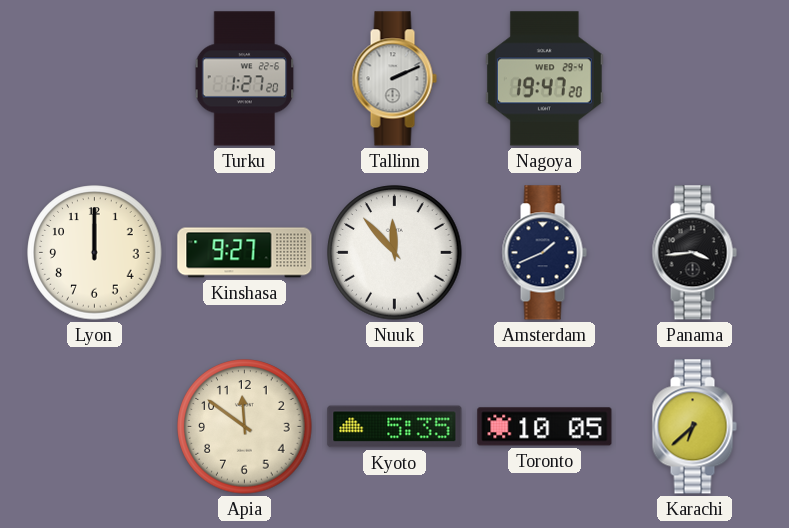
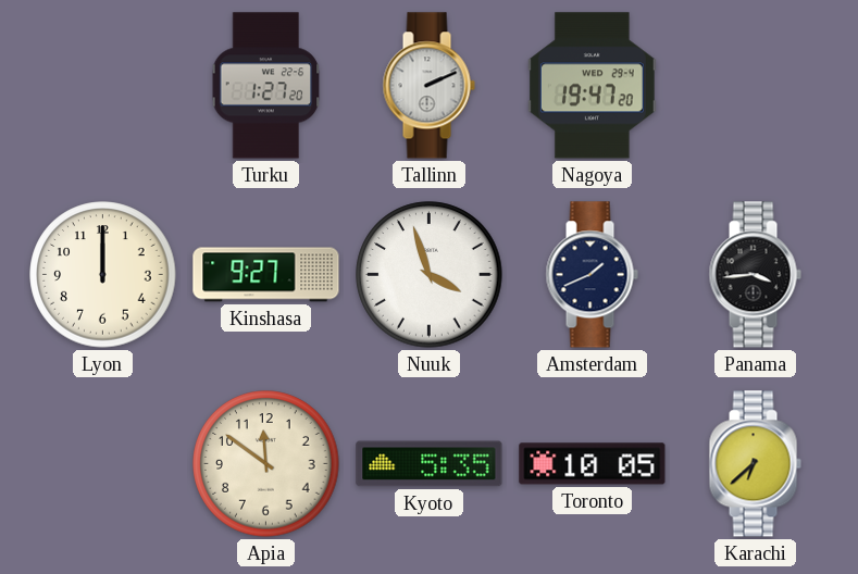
Nuuk: 11:53 -> 3:57 (430, 275)
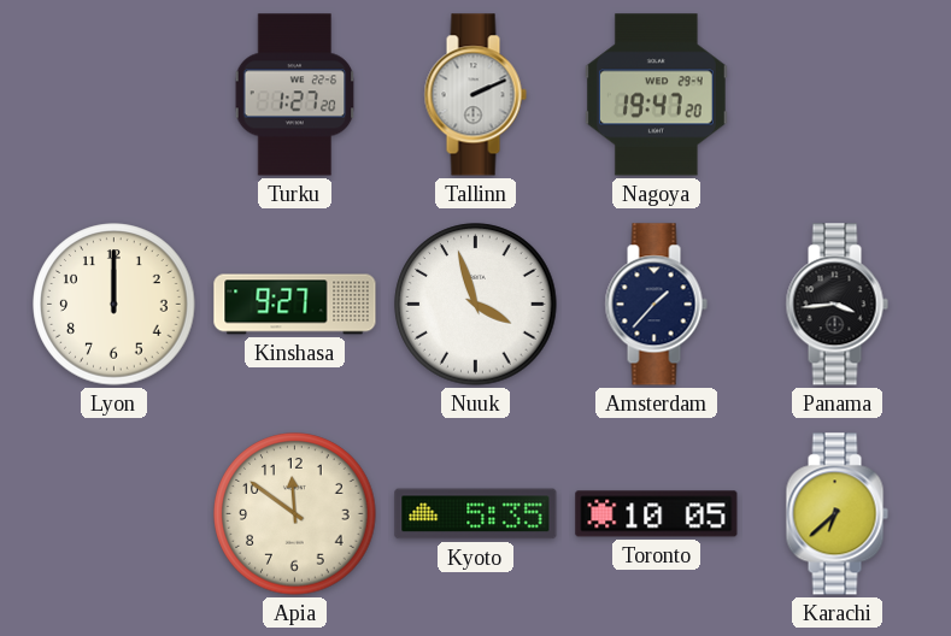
Amsterdam: 1:41 -> 1:37 (656, 305)
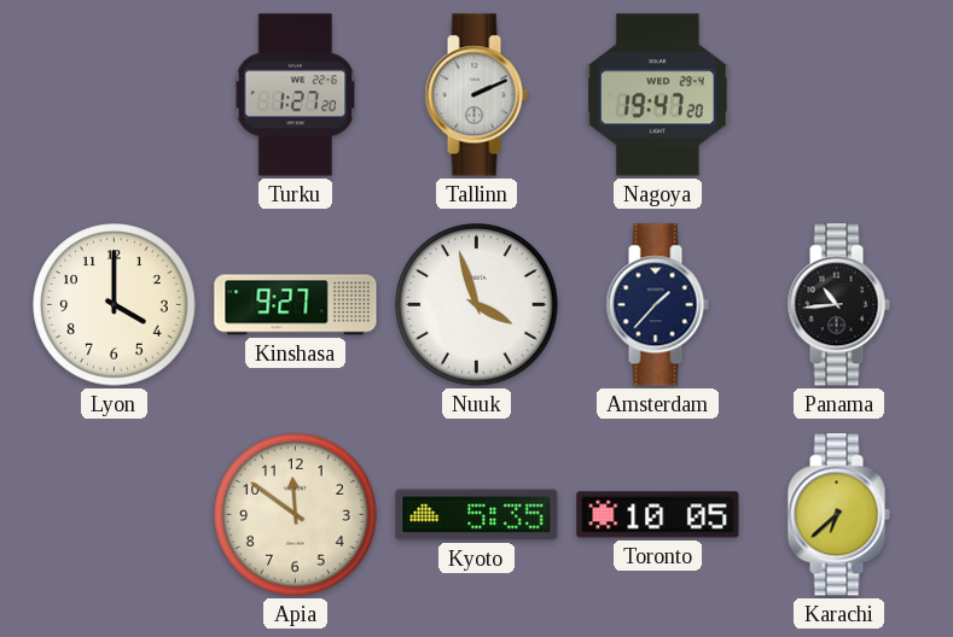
Lyon: 12:00 -> 4:00 (115, 305)
Panama: 3:44 -> 10:44 (838, 305)
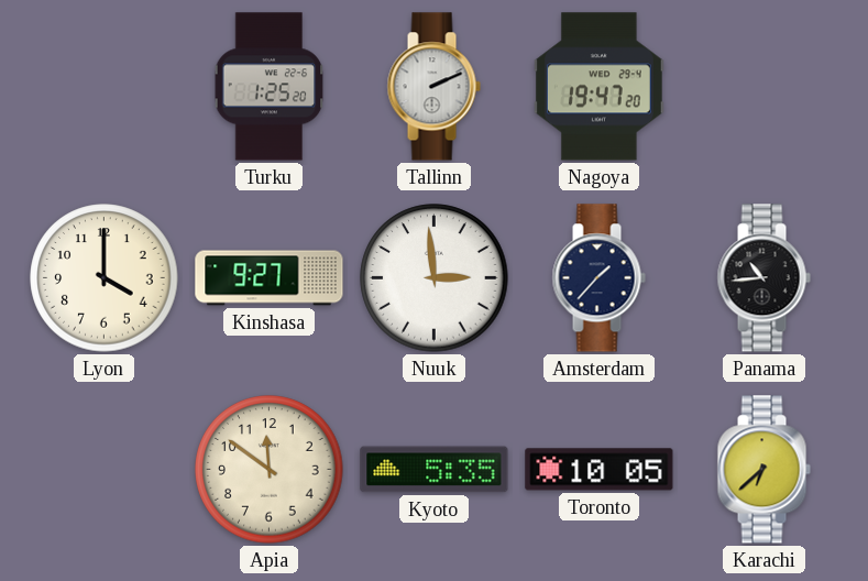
Turku: 1:27 -> 1:25 (270, 87)
Nuuk: 3:57 -> 2:59 (435, 278)
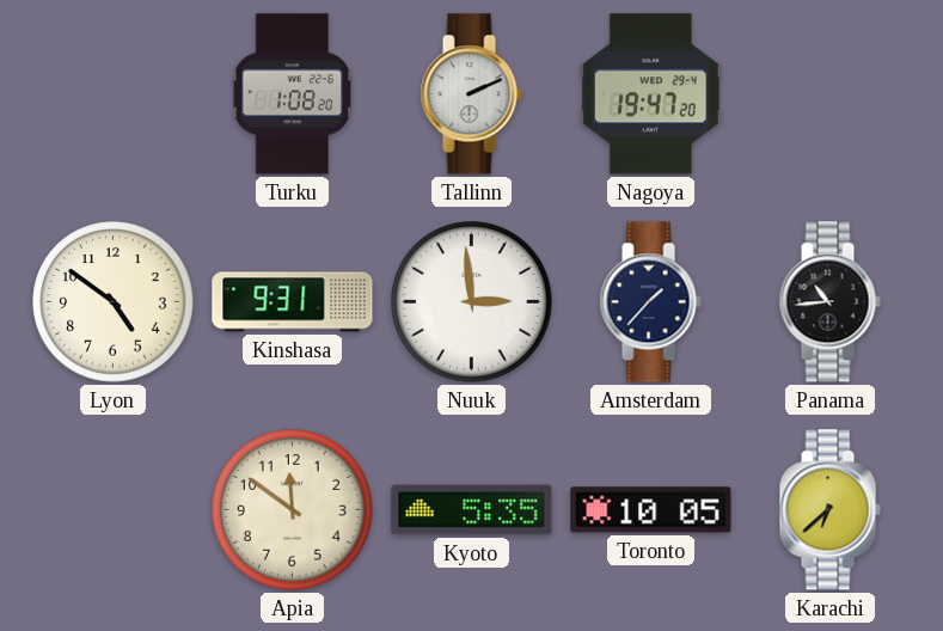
Turku: 1:25 -> 1:08 (293, 94)
Lyon: 4:00 -> 4:51 (114, 302)
Kinshasa: 9:27 -> 9:31 (293, 302)
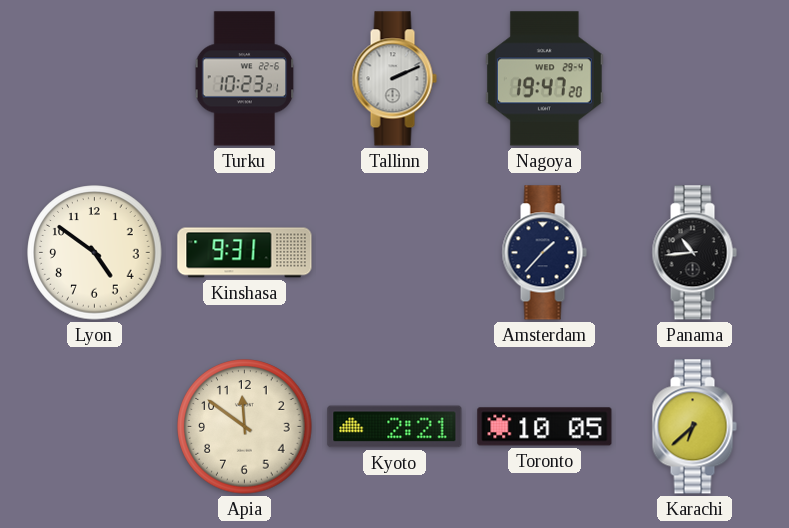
Turku: 1:08 -> 10:23 (245, 79)
Nuuk: 2:59 -> none (472, 302)
Kyoto: 5:35 -> 2:21 (395, 427)
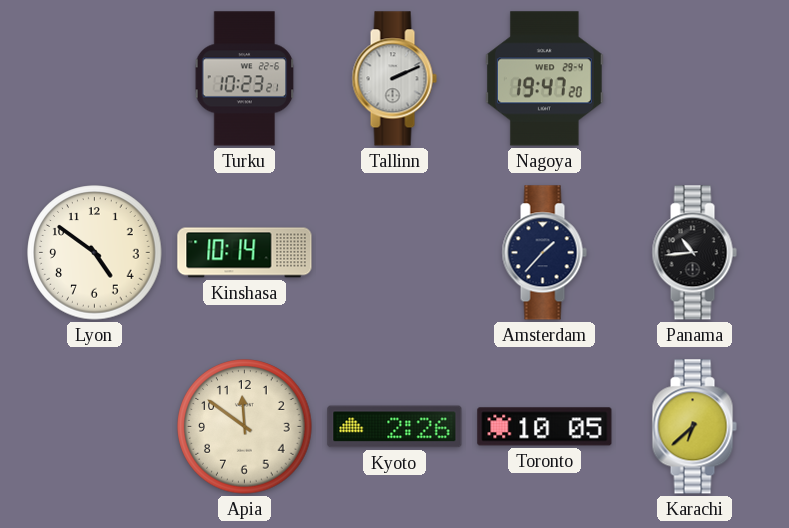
Kinshasa: 9:31 -> 10:14 (245, 253)
Kyoto: 2:21 -> 2:26 (395, 427)
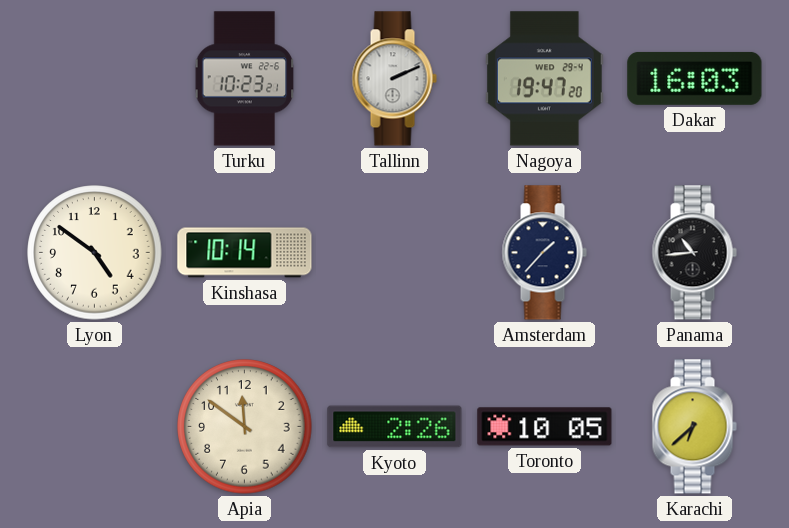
Dakar: none -> 16:03 (695, 78)
